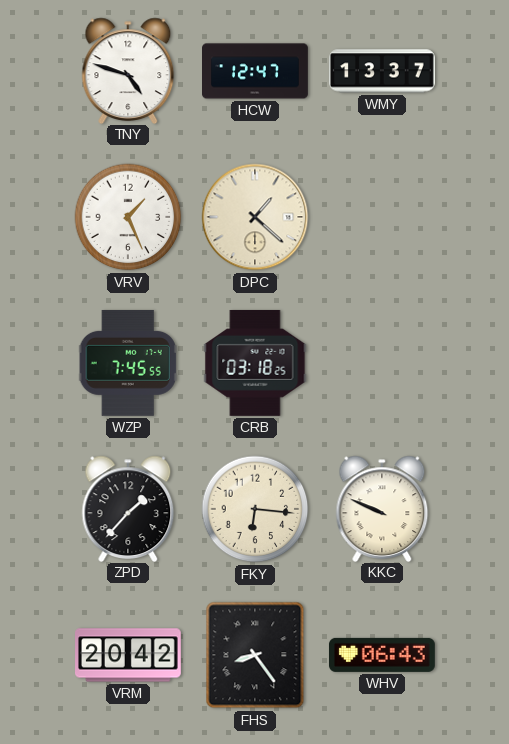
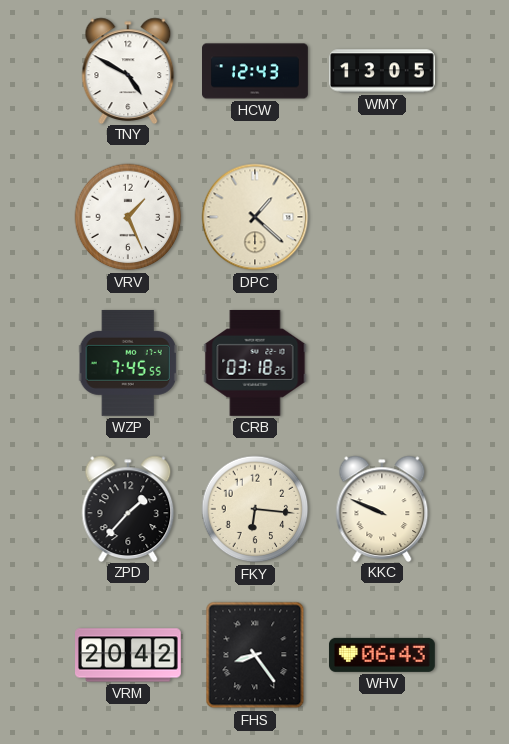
TNY: 4:48 -> 4:50 (128, 70)
HCW: 12:47 -> 12:43 (256, 71)
WMY: 13:37 -> 13:05 (383, 71)
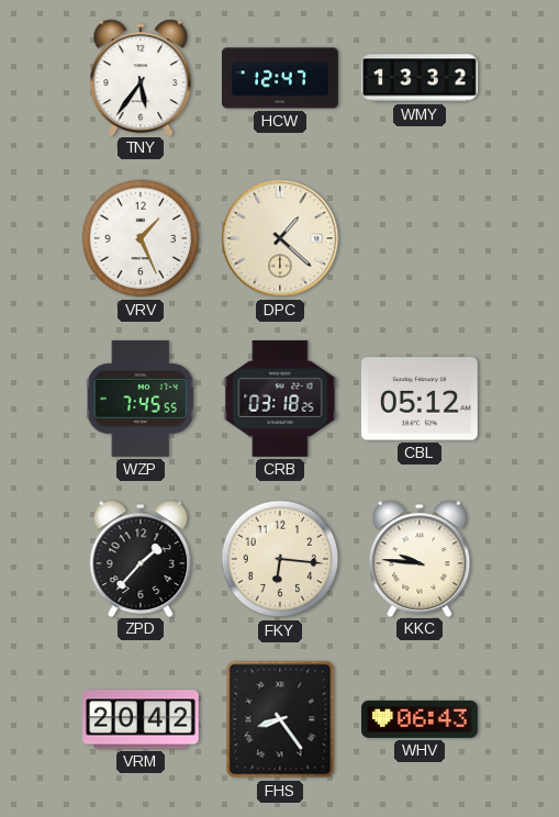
TNY: 4:50 -> 5:36 (141, 77)
HCW: 12:43 -> 12:47 (281, 78)
WMY: 13:05 -> 13:32 (421, 78)
CBL: none -> 05:12 (420, 399)
KKC: 9:49 -> 9:46 (420, 558)
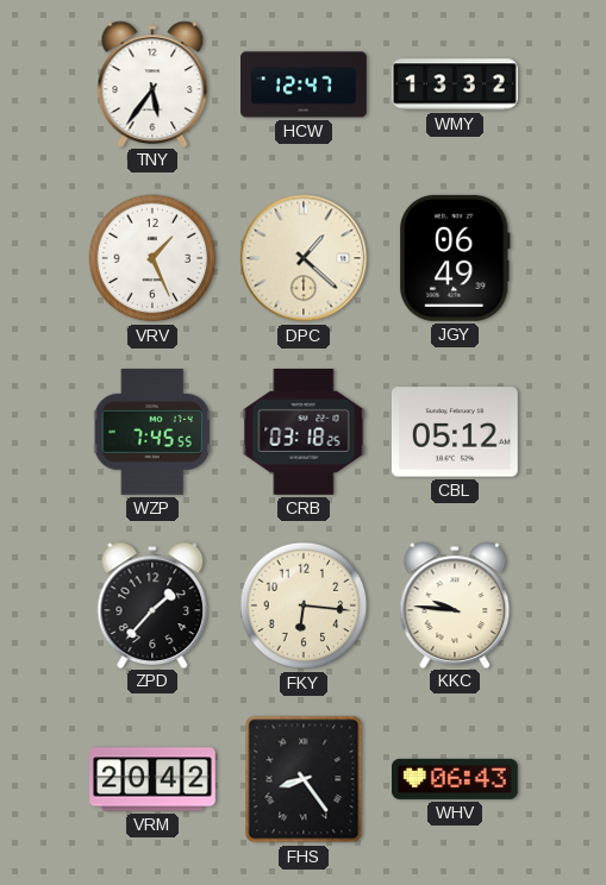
JGY: none -> 06:49 (455, 258)
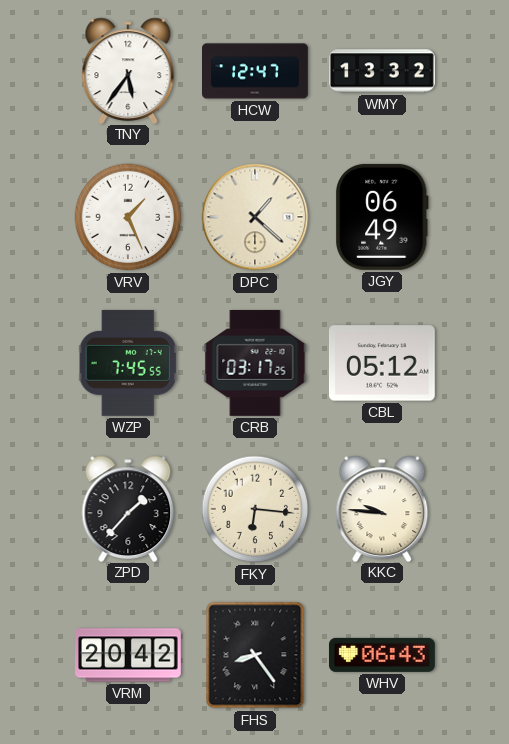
CRB: 03:18 -> 03:17 (255, 363)
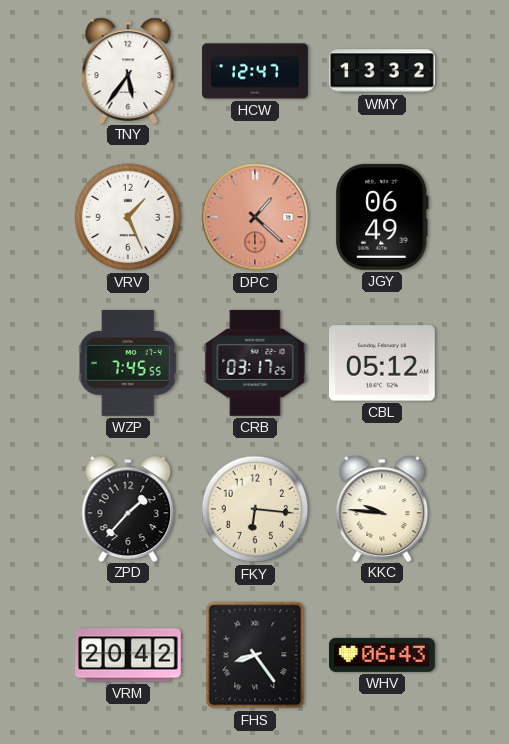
DPC dial: cream -> salmon (255, 217)
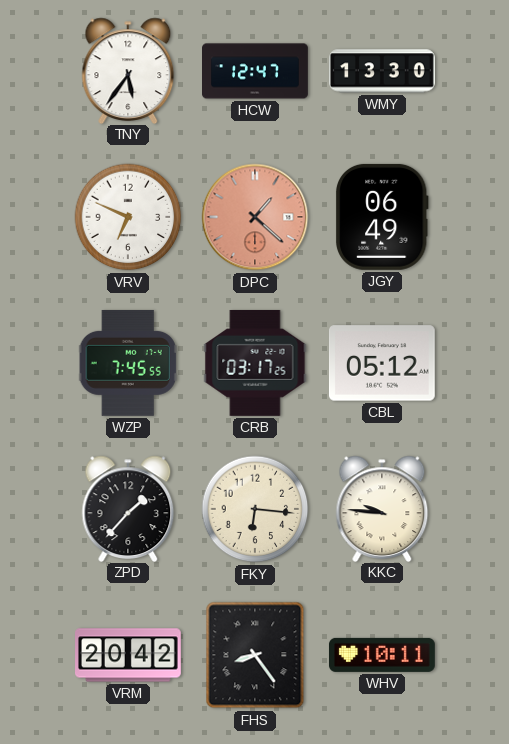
WMY: 13:32 -> 13:30 (383, 71)
VRV: 1:26 -> 6:49 (128, 217)
WHV: 06:43 -> 10:11 (382, 655)
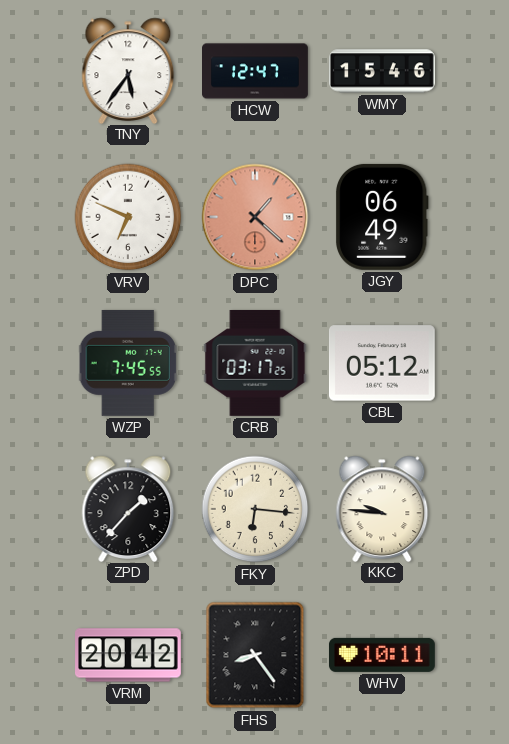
WMY: 13:30 -> 15:46 (383, 71)
